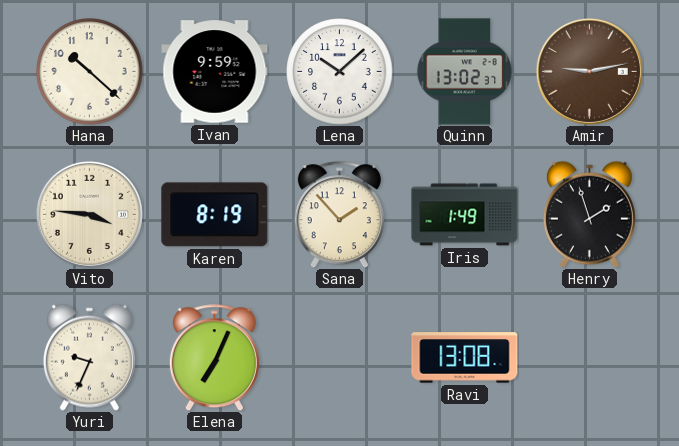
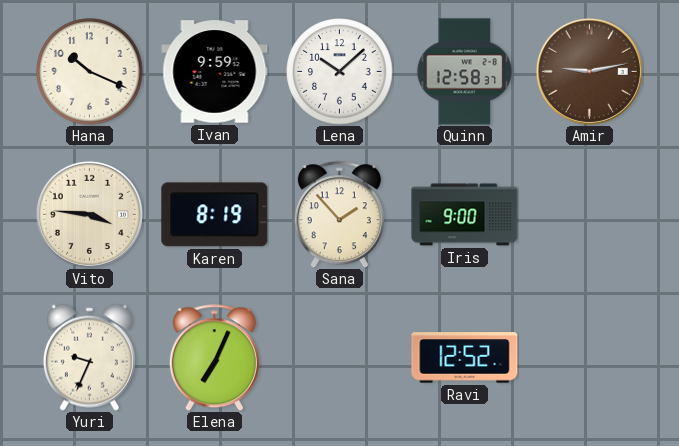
Hana: 10:22 -> 10:19 (90, 72)
Quinn: 13:02 -> 12:58 (465, 72)
Iris: 1:49 -> 9:00 (465, 215)
Henry: 1:57 -> none (589, 214)
Ravi: 13:08 -> 12:52 (465, 358)
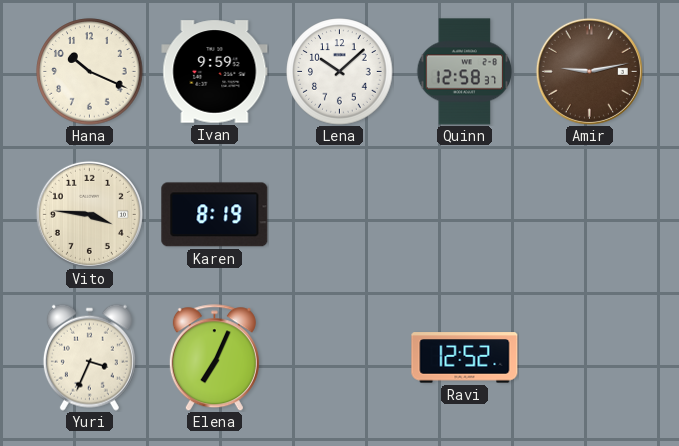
Sana: 1:53 -> none (339, 215)
Iris: 9:00 -> none (465, 215)
Yuri: 9:34 -> 3:34 (89, 357)
